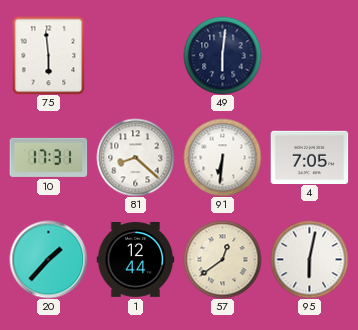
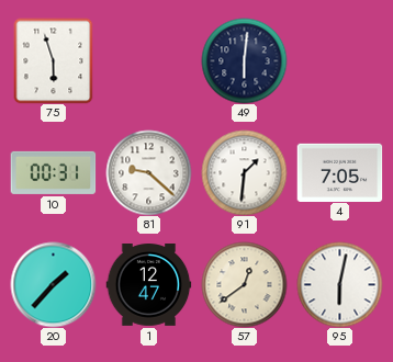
75: 5:59 -> 5:57 (54, 60)
10: 17:31 -> 00:31 (53, 172)
81: 8:22 -> 9:22 (148, 172)
91: 6:31 -> 1:31 (244, 172)
1: 12:44 -> 12:47 (148, 285)
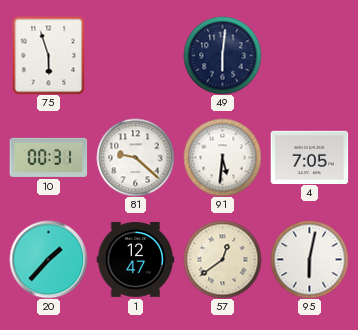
91: 1:31 -> 5:31 (222, 157)
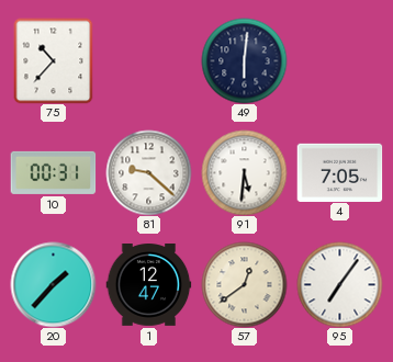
75: 5:57 -> 10:37 (54, 60)
95: 6:02 -> 7:06 (339, 284)
